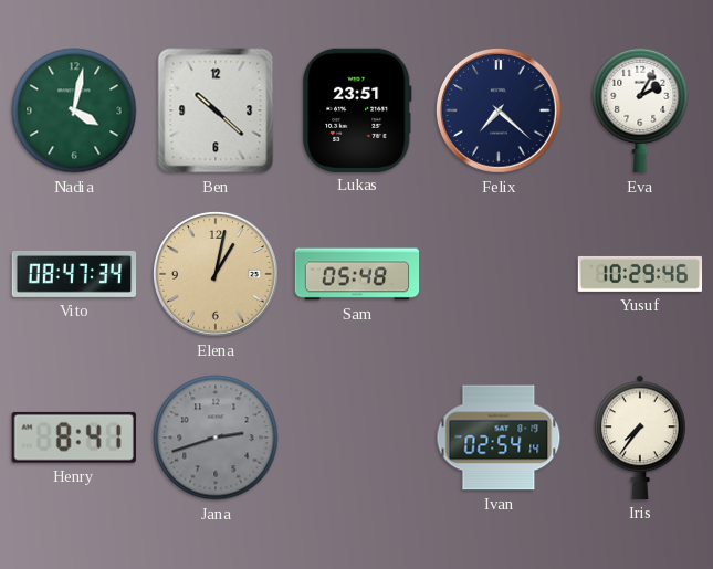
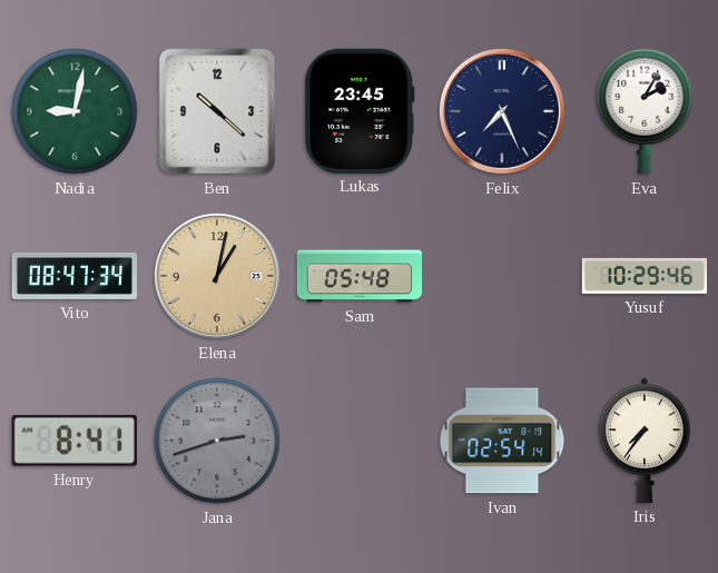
Nadia: 4:02 -> 9:02 (75, 111)
Lukas: 23:51 -> 23:45 (360, 110)
Felix: 7:22 -> 7:26 (503, 112)
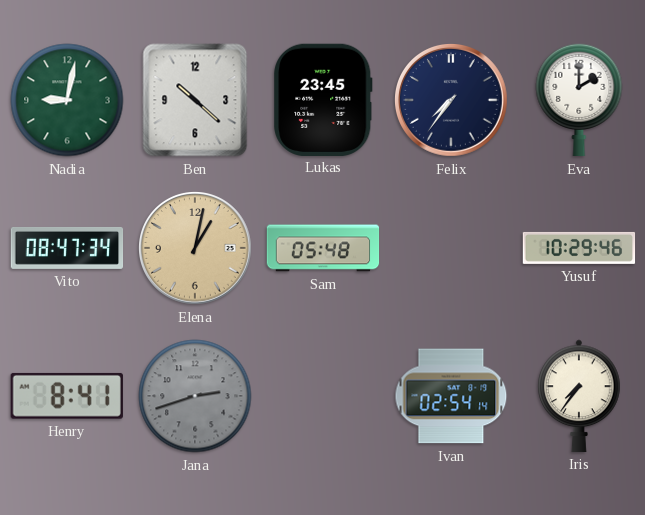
Felix: 7:26 -> 7:36 (452, 101)
Eva: 2:05 -> 2:00 (579, 100)
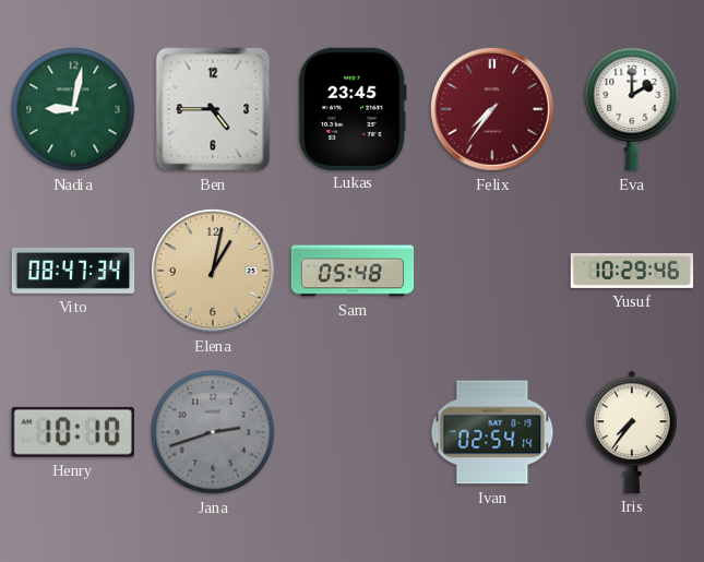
Ben: 10:22 -> 4:45 (213, 109)
Felix dial: navy -> burgundy (493, 110)
Henry: 8:41 -> 10:10 (73, 432)
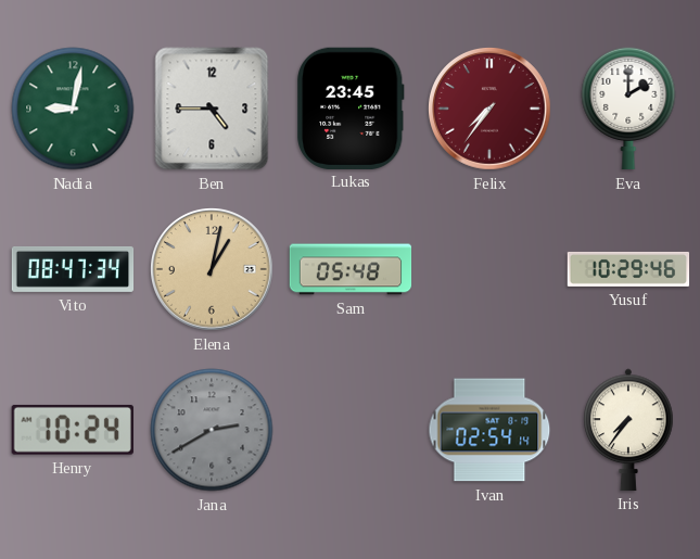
Henry: 10:10 -> 10:24 (73, 430)
Jana: 2:42 -> 2:40 (212, 430)
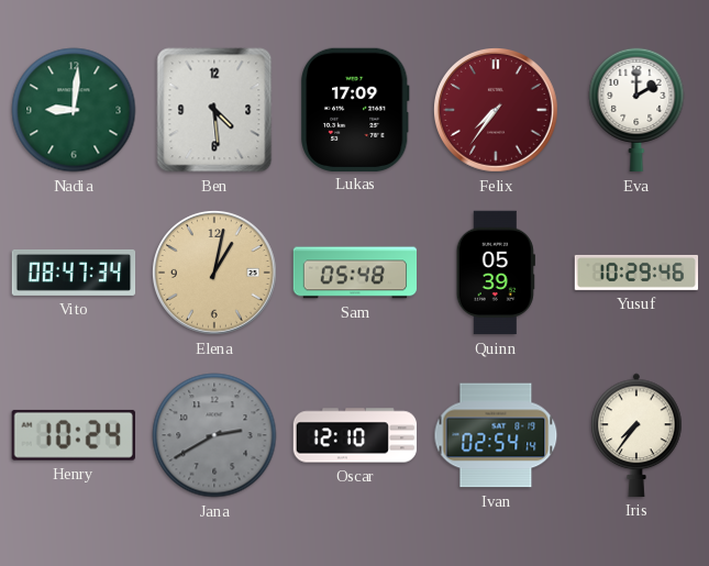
Nadia: 9:02 -> 9:01 (74, 110)
Ben: 4:45 -> 4:29 (214, 110)
Lukas: 23:45 -> 17:09 (355, 109)
Quinn: none -> 05:39 (496, 273)
Oscar: none -> 12:10 (355, 435)
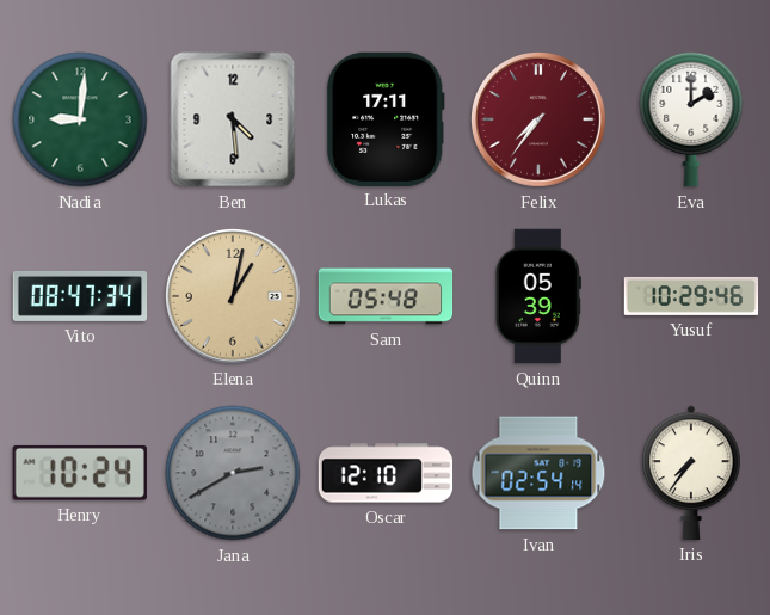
Lukas: 17:09 -> 17:11 (386, 118)
